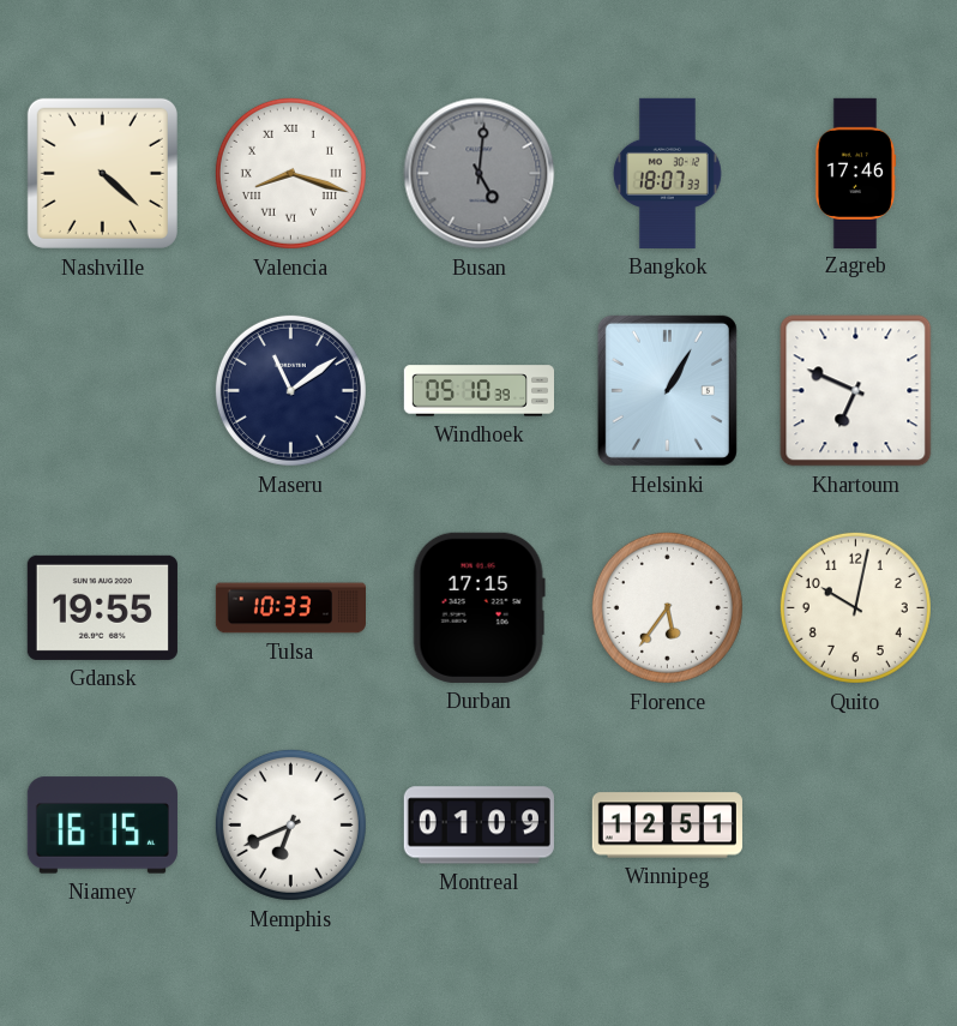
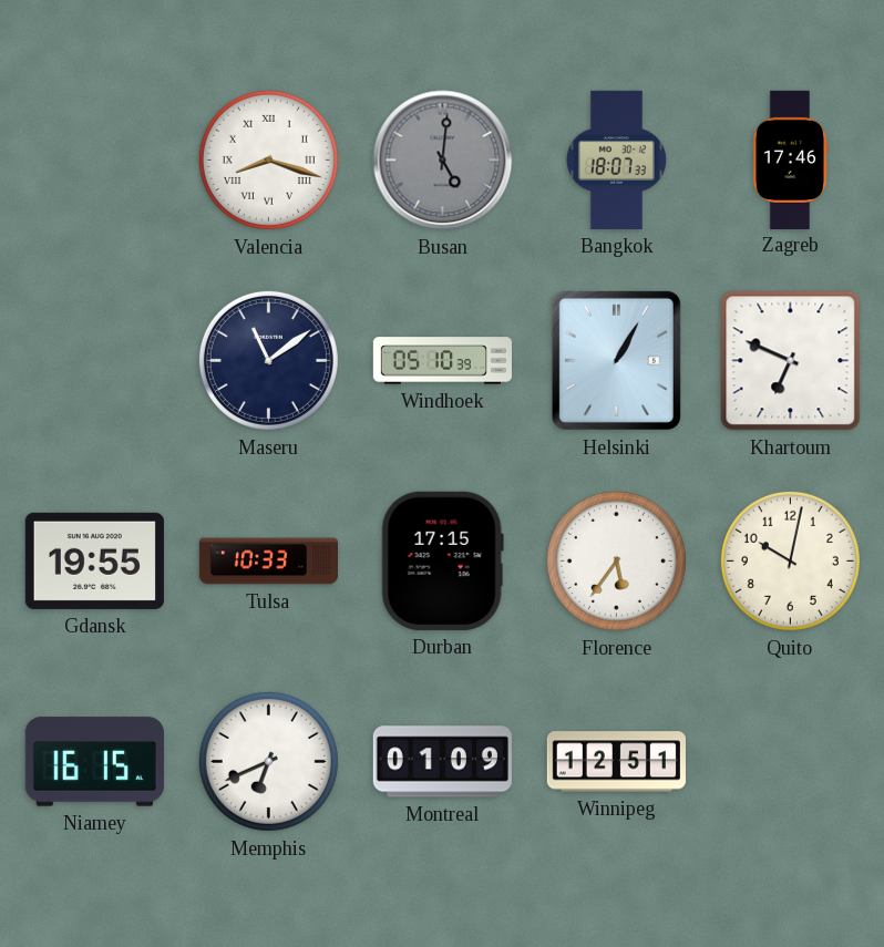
Nashville: 4:22 -> none (102, 173)
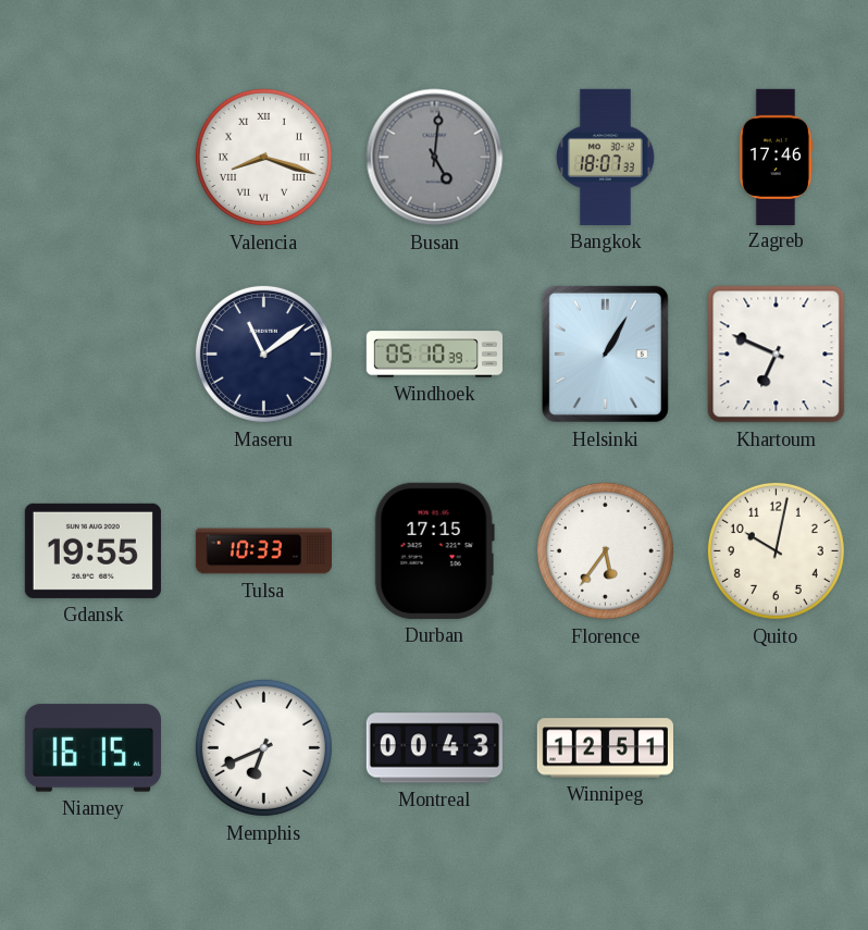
Montreal: 01:09 -> 00:43 (434, 748)
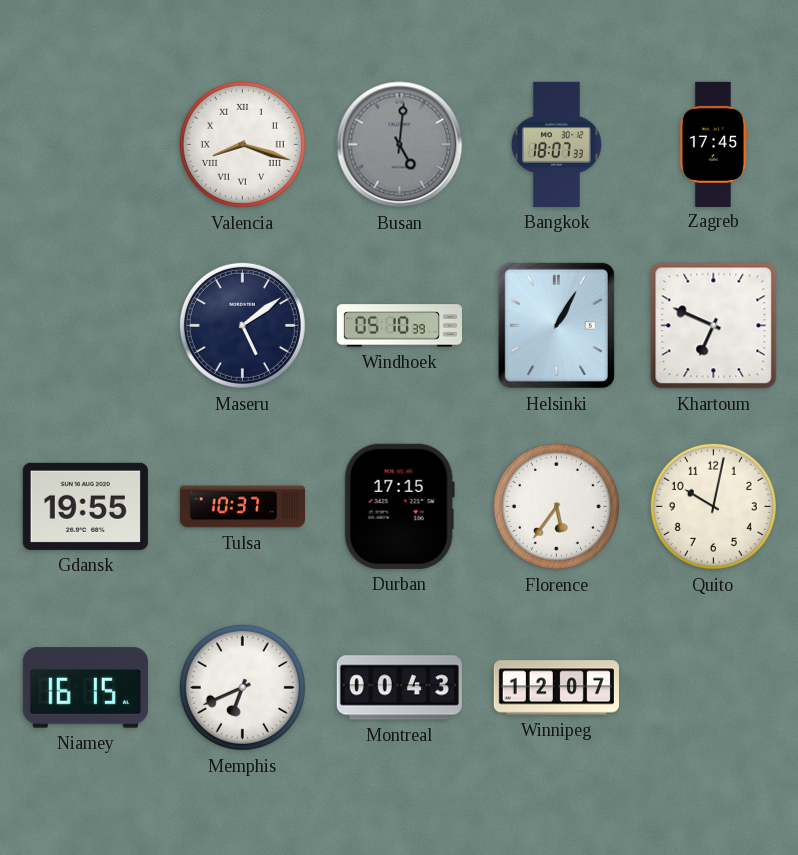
Zagreb: 17:46 -> 17:45 (713, 144)
Maseru: 11:09 -> 5:09 (242, 325)
Tulsa: 10:33 -> 10:37 (242, 507)
Winnipeg: 12:51 -> 12:07 (556, 688)
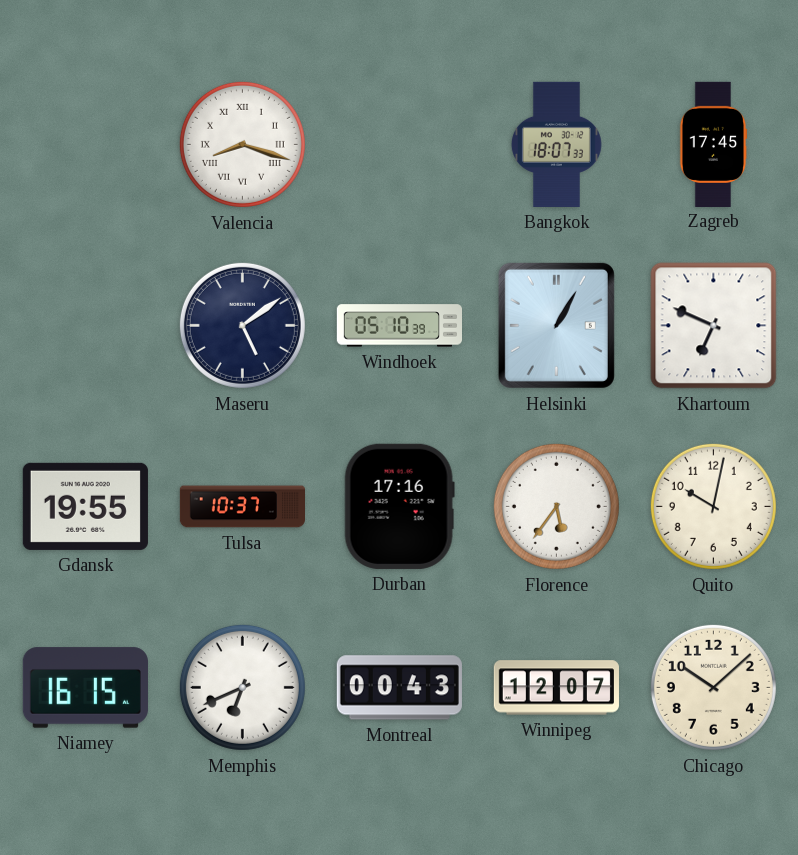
Busan: 5:01 -> none (400, 145)
Durban: 17:15 -> 17:16 (399, 506)
Chicago: none -> 10:08 (713, 687)
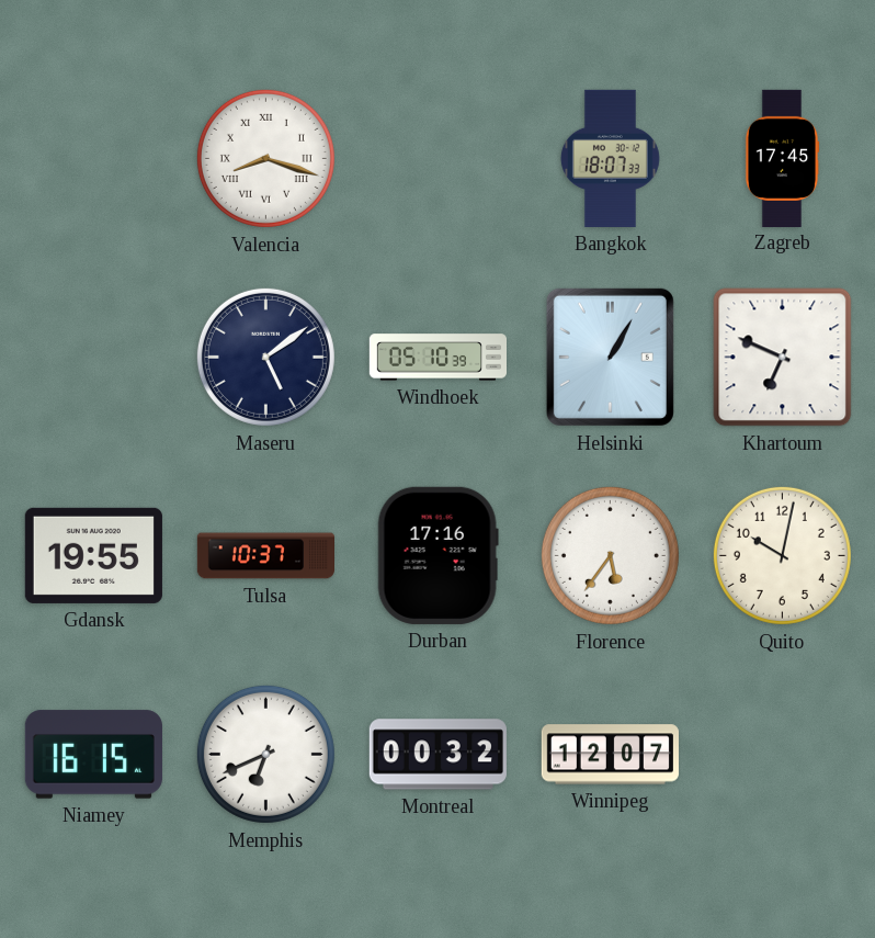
Montreal: 00:43 -> 00:32 (438, 755)
Chicago: 10:08 -> none (713, 687)
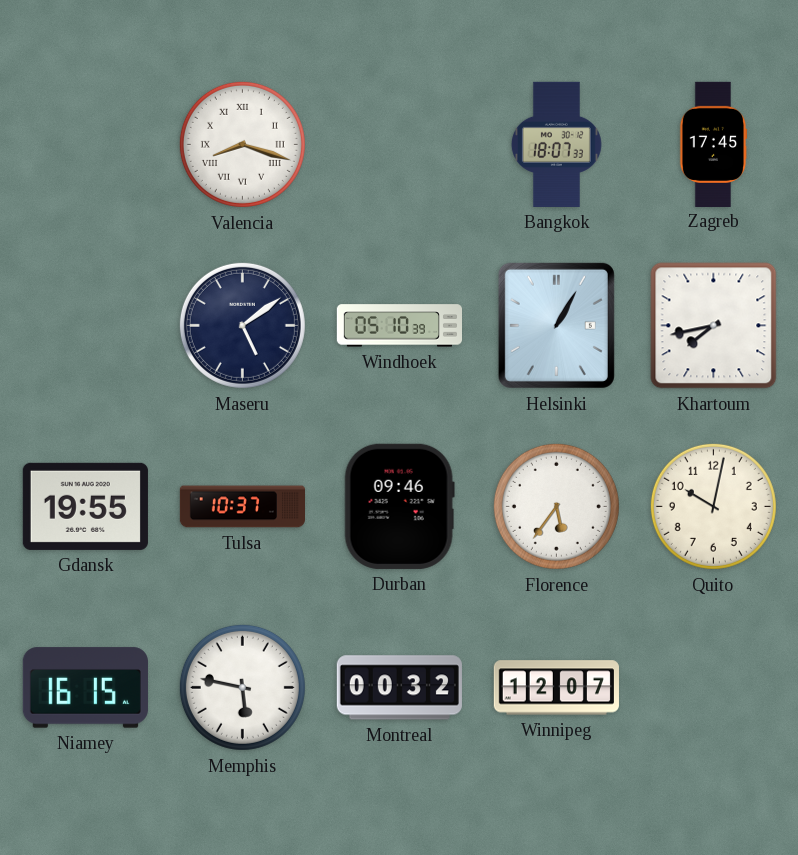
Khartoum: 6:49 -> 7:43 (714, 326)
Durban: 17:16 -> 09:46 (399, 506)
Memphis: 6:41 -> 5:47 (242, 687)
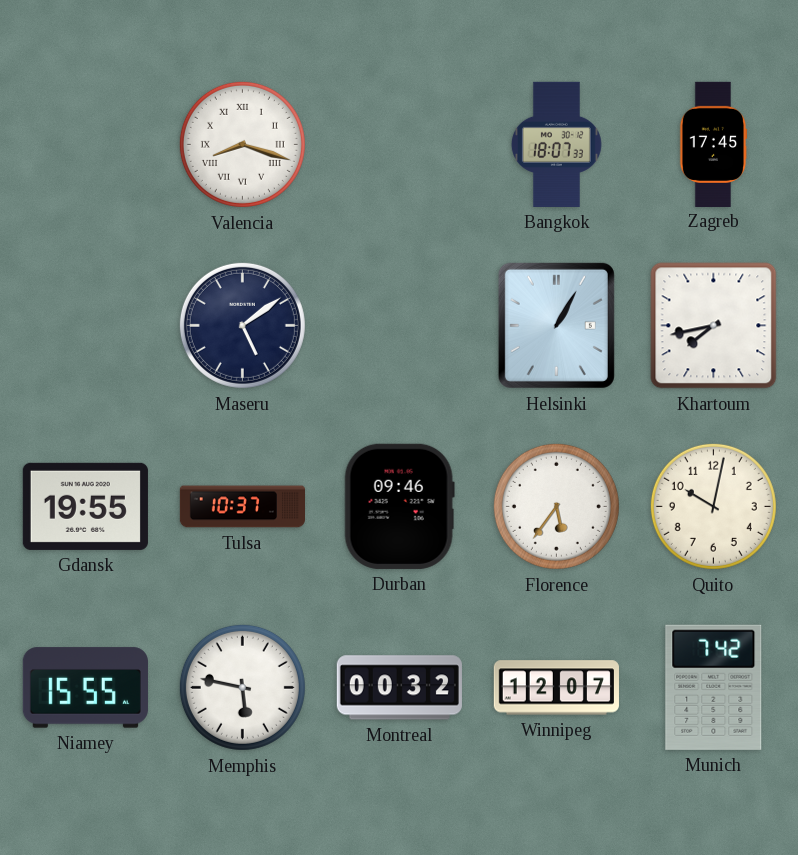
Windhoek: 05:10 -> none (399, 326)
Niamey: 16:15 -> 15:55 (85, 688)
Munich: none -> 7:42 (714, 687)
